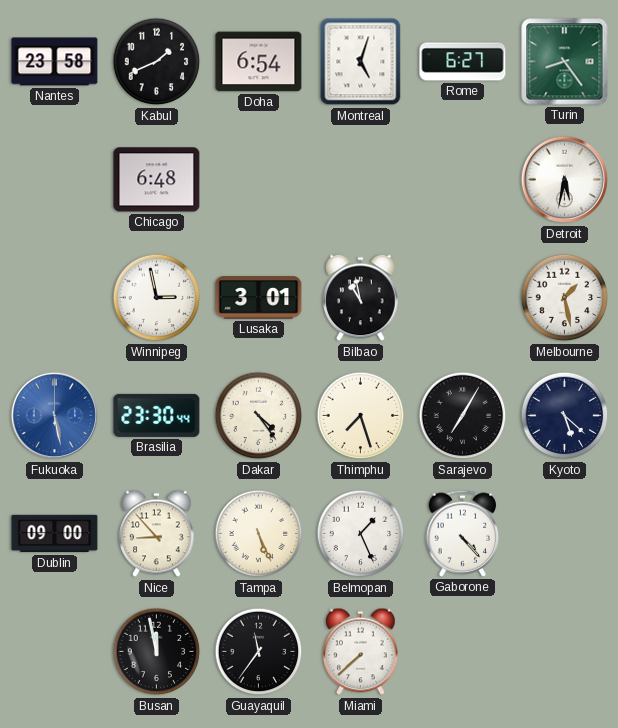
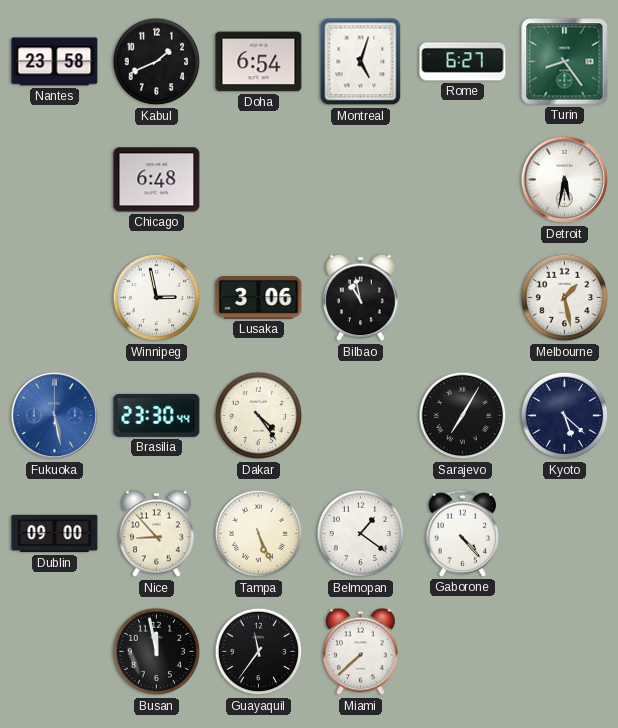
Lusaka: 3:01 -> 3:06 (259, 298)
Thimphu: 7:27 -> none (361, 416)
Belmopan: 1:26 -> 1:21 (361, 534)
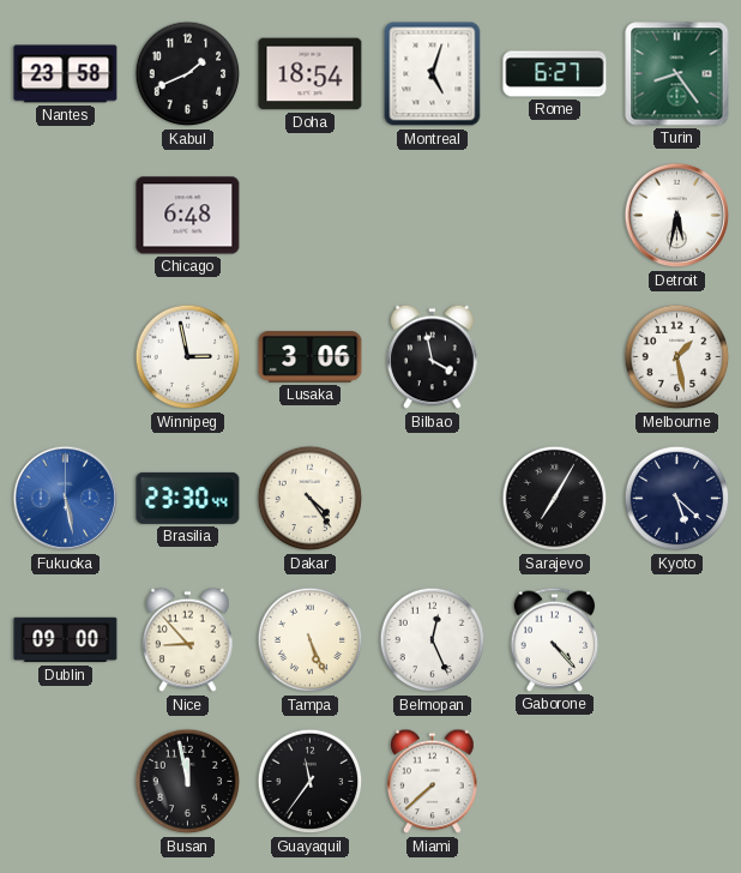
Doha: 6:54 -> 18:54 (311, 74)
Bilbao: 10:58 -> 3:58 (433, 357)
Belmopan: 1:21 -> 12:26 (433, 640)
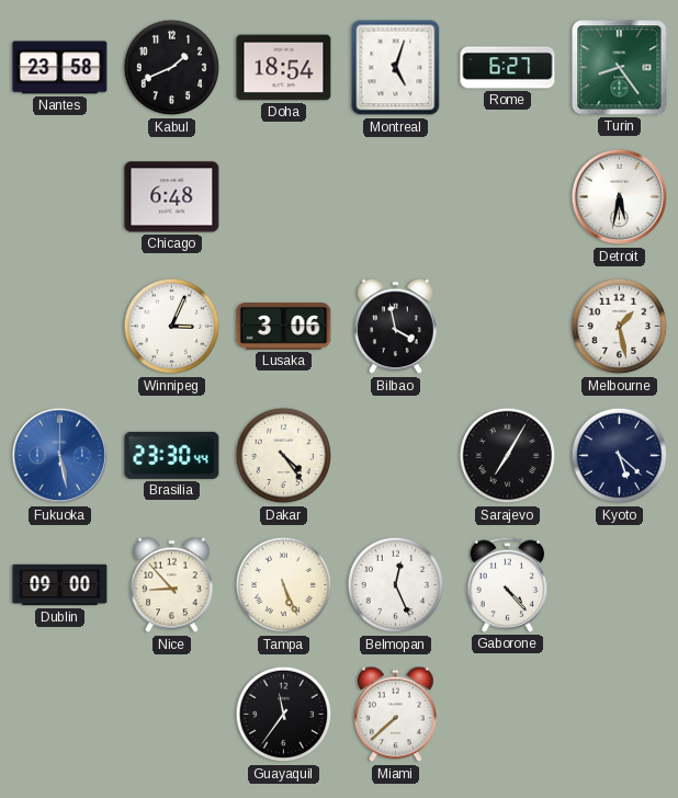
Winnipeg: 2:58 -> 3:04 (172, 327)
Busan: 11:58 -> none (188, 782)
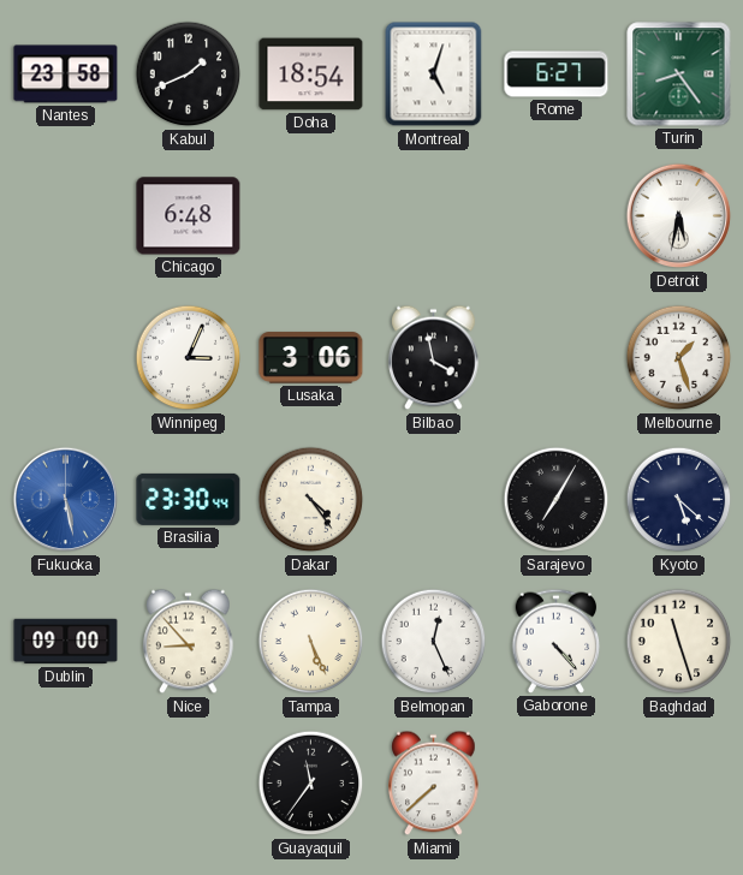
Melbourne: 1:28 -> 1:27 (679, 358)
Baghdad: none -> 11:27 (679, 642)
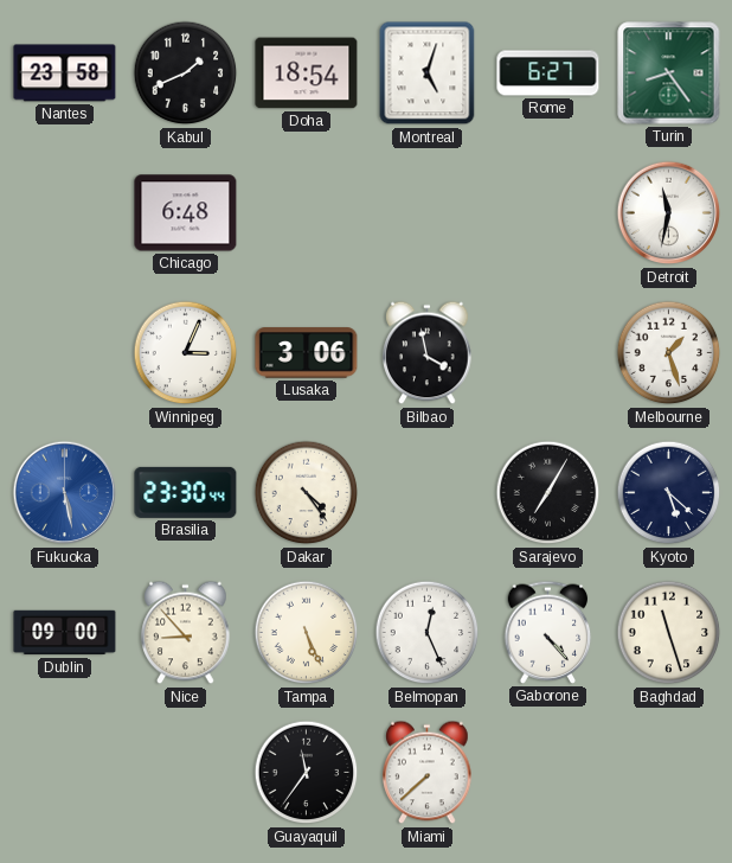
Detroit: 5:32 -> 11:32 (669, 213)
